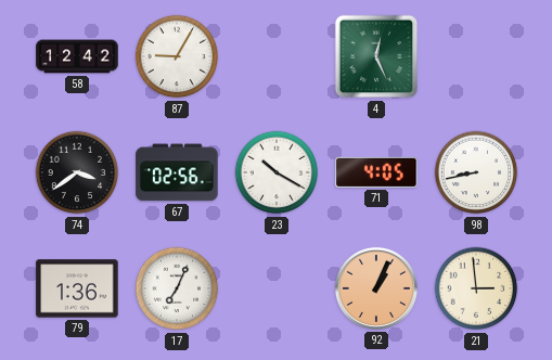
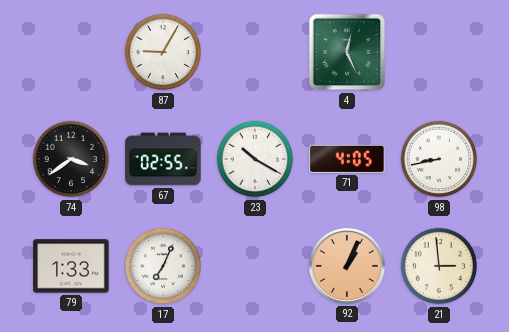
58: 12:42 -> none (77, 56)
67: 02:56 -> 02:55 (163, 159)
79: 1:36 -> 1:33 (71, 266)
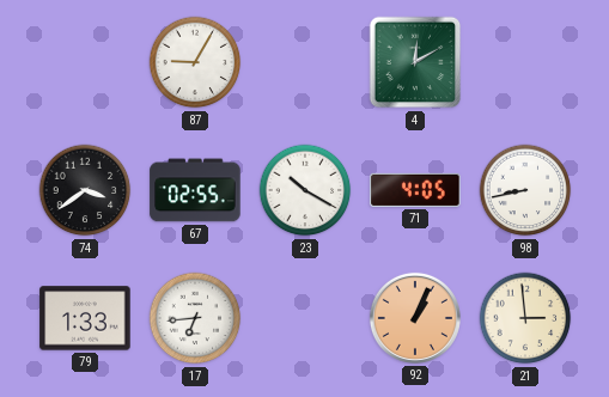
4: 12:26 -> 12:10 (415, 62)
17: 7:04 -> 6:44 (195, 318)
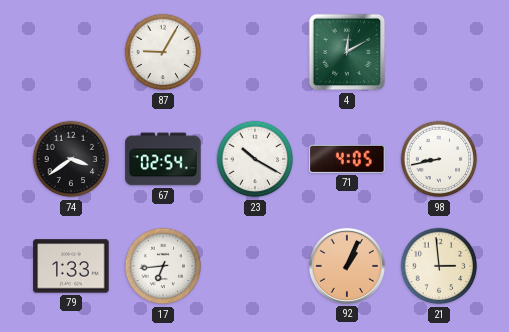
67: 02:55 -> 02:54 (163, 159)
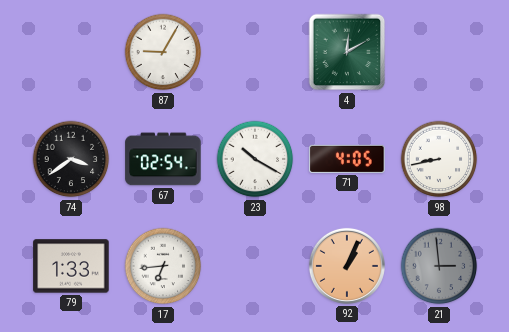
21 dial: cream -> grey (439, 266)
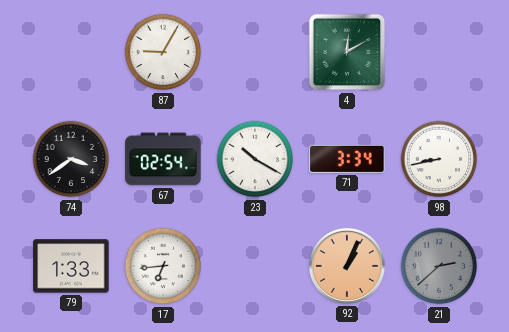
71: 4:05 -> 3:34 (347, 159)
21: 2:59 -> 2:38 (439, 266)
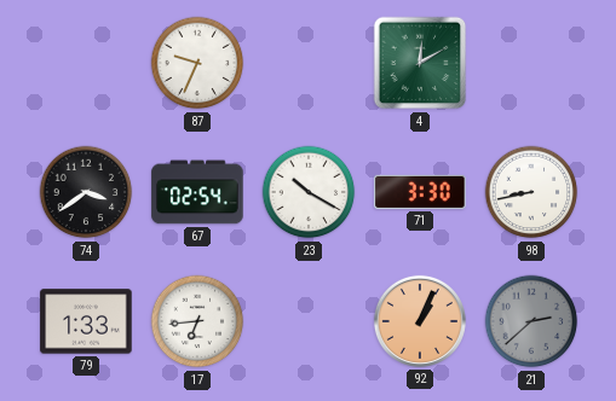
87: 9:05 -> 9:34 (197, 63)
71: 3:34 -> 3:30 (420, 192)
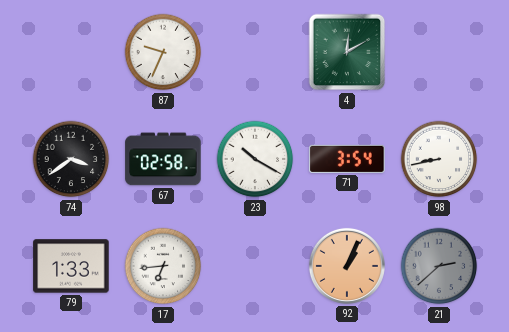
67: 02:54 -> 02:58 (163, 159)
71: 3:30 -> 3:54 (347, 159)
